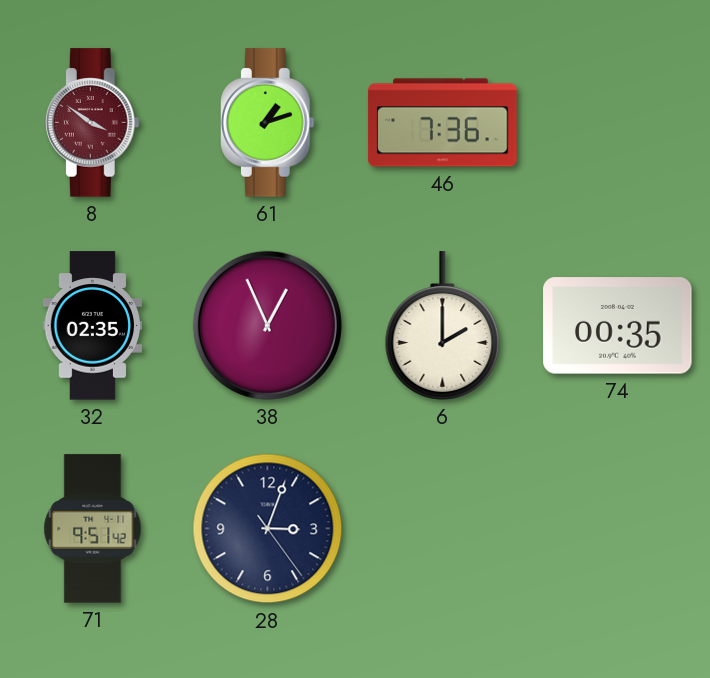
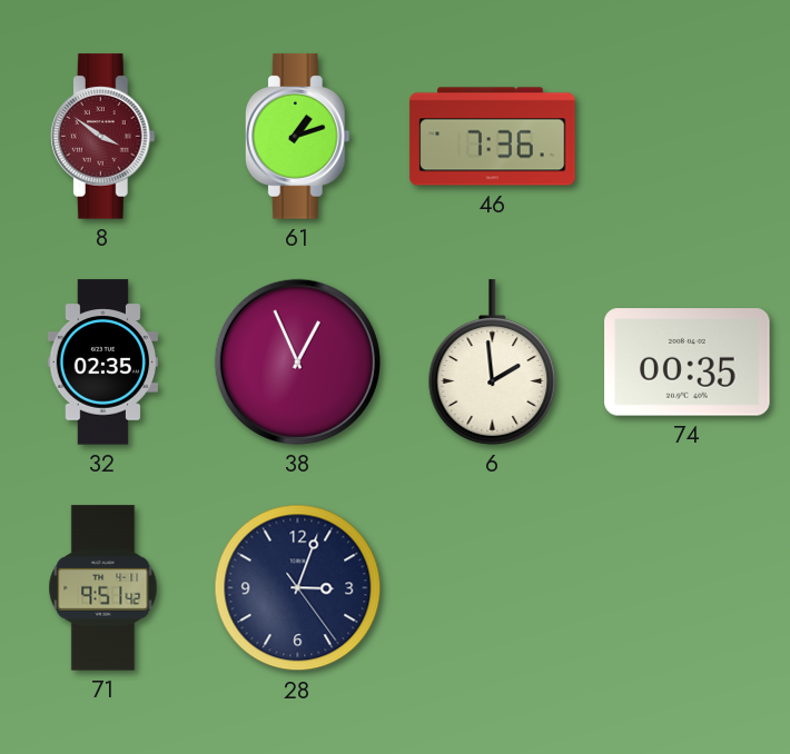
6: 2:00 -> 1:59 (493, 363)
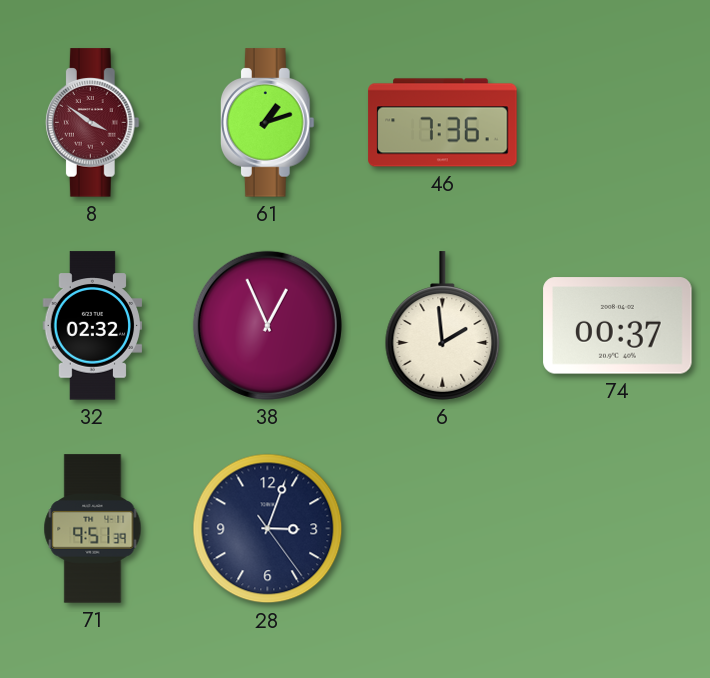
32: 02:35 -> 02:32 (92, 326)
74: 00:35 -> 00:37 (618, 326)
71: 9:51:42 -> 9:51:39 (93, 529)
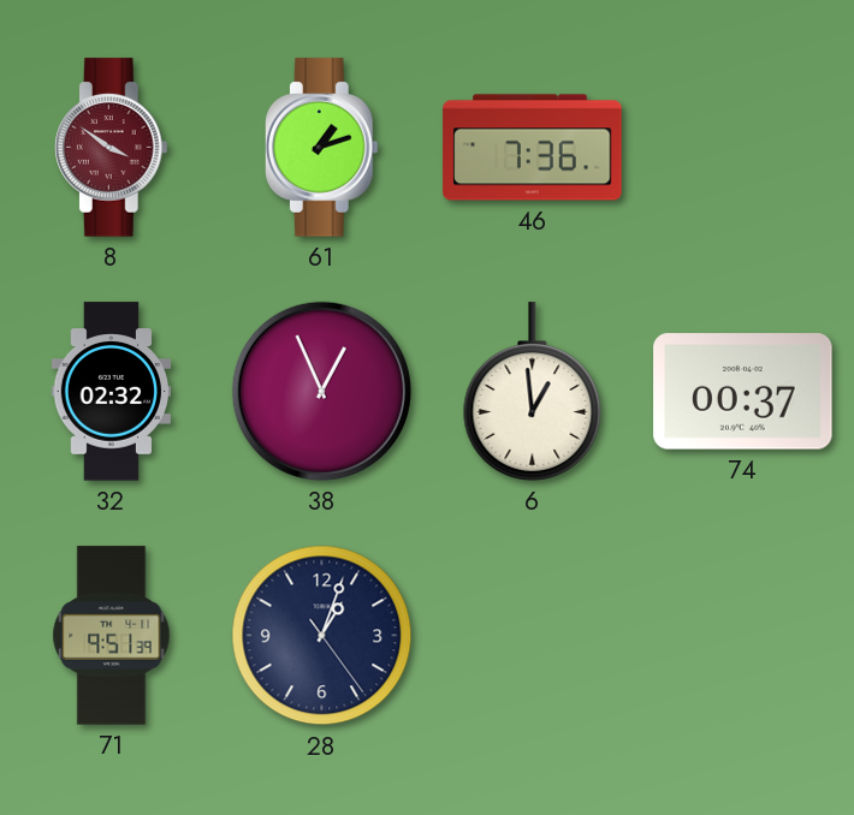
6: 1:59 -> 12:59 (533, 392)
28: 3:03 -> 1:03 (322, 636)
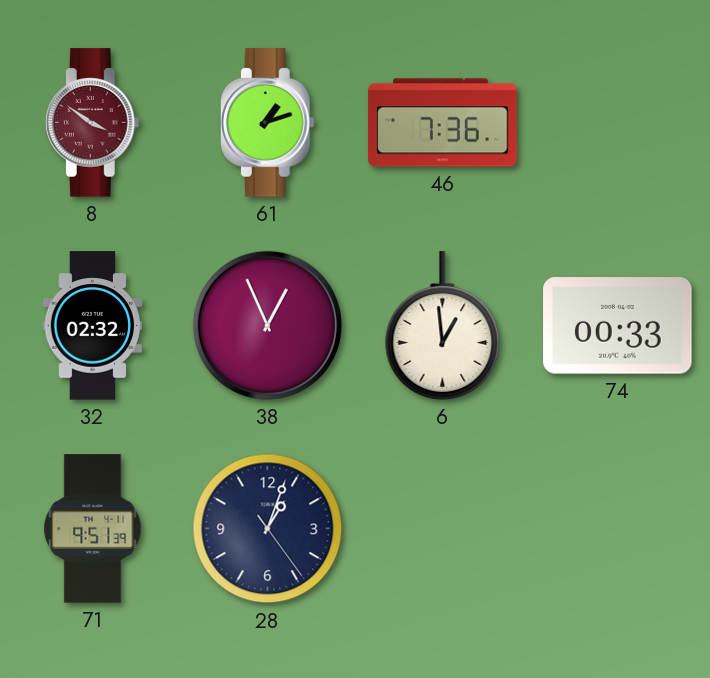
74: 00:37 -> 00:33 (618, 326)
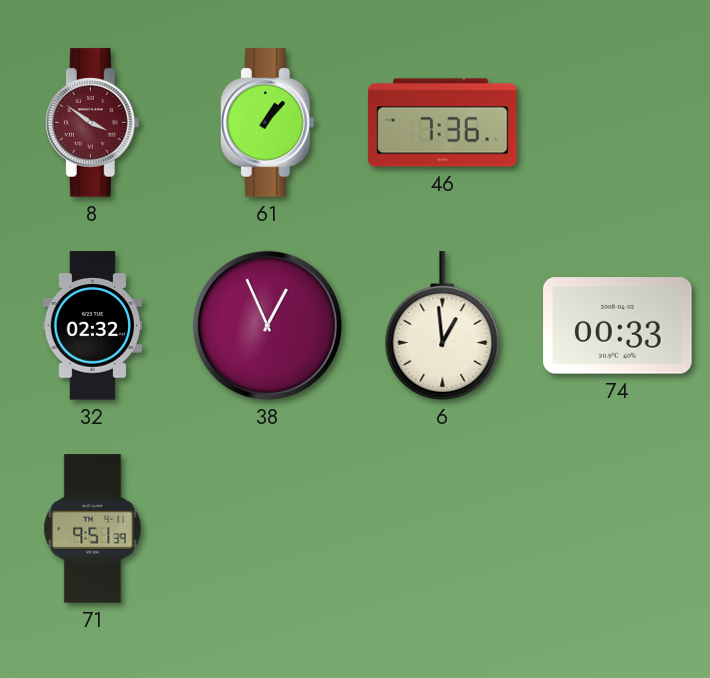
61: 1:12 -> 1:07 (267, 123)
28: 1:03 -> none (268, 529)
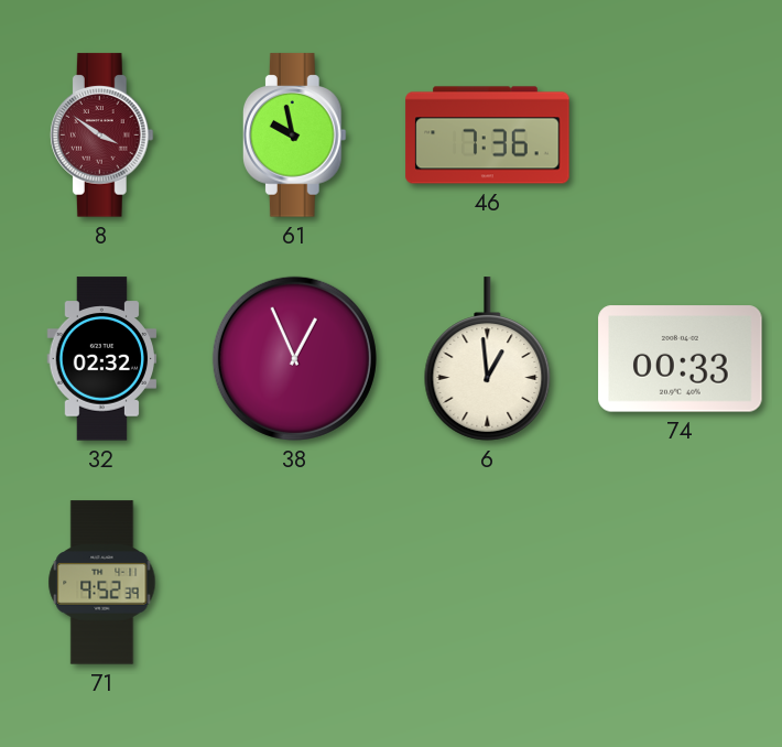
61: 1:07 -> 9:58 (294, 136)
71: 9:51 -> 9:52 (102, 583)
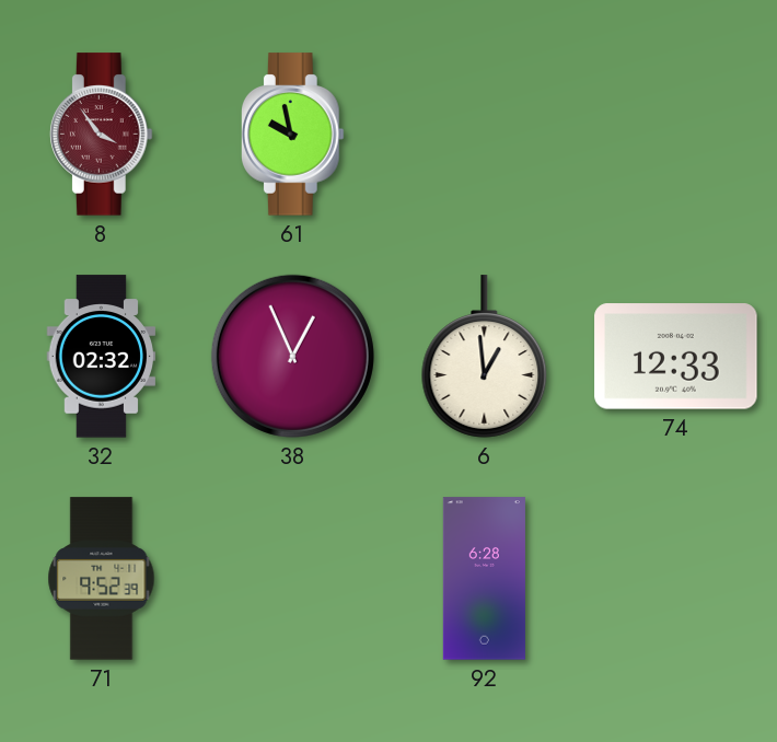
8: 3:51 -> 3:54 (101, 135)
46: 7:36 -> none (488, 136)
74: 00:33 -> 12:33 (676, 357)
92: none -> 6:28 (484, 579)
